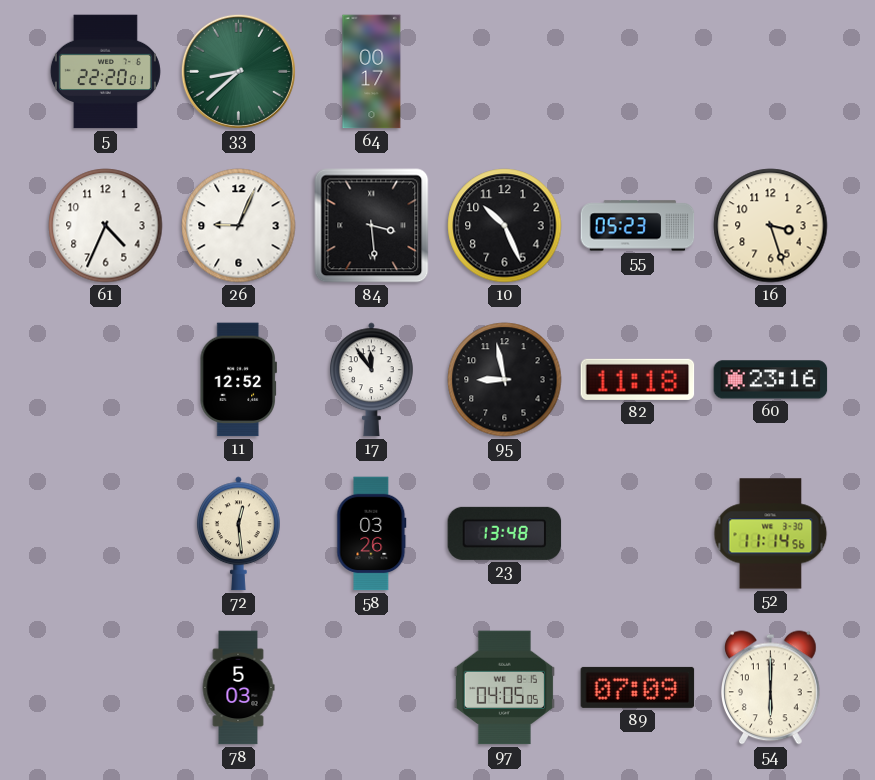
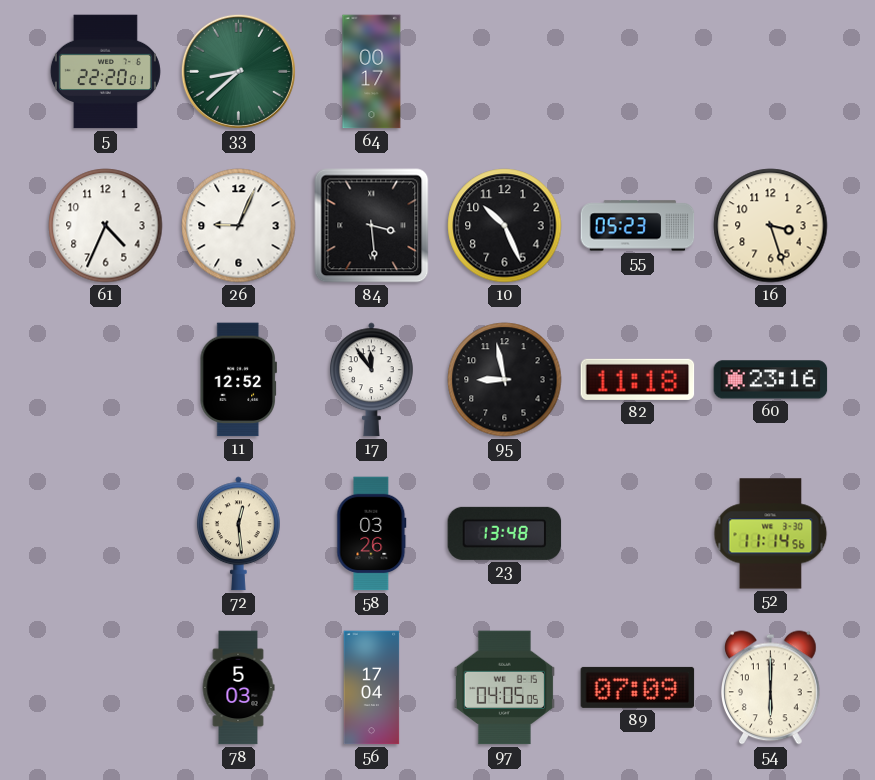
56: none -> 17:04 (372, 688)
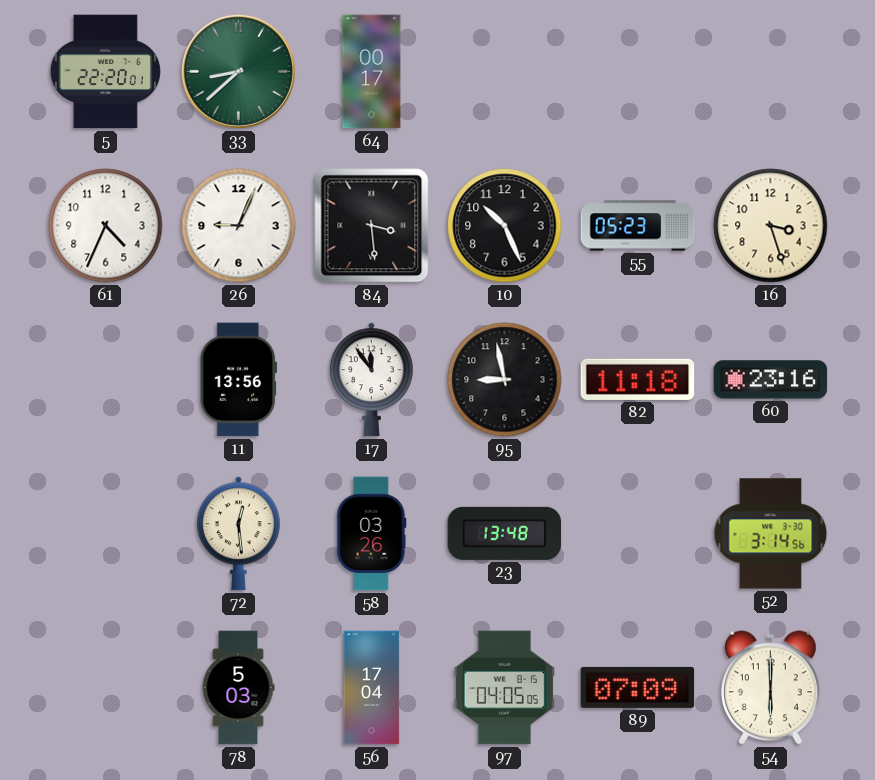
11: 12:52 -> 13:56 (238, 380)
52: 11:14 -> 3:14 (771, 534)
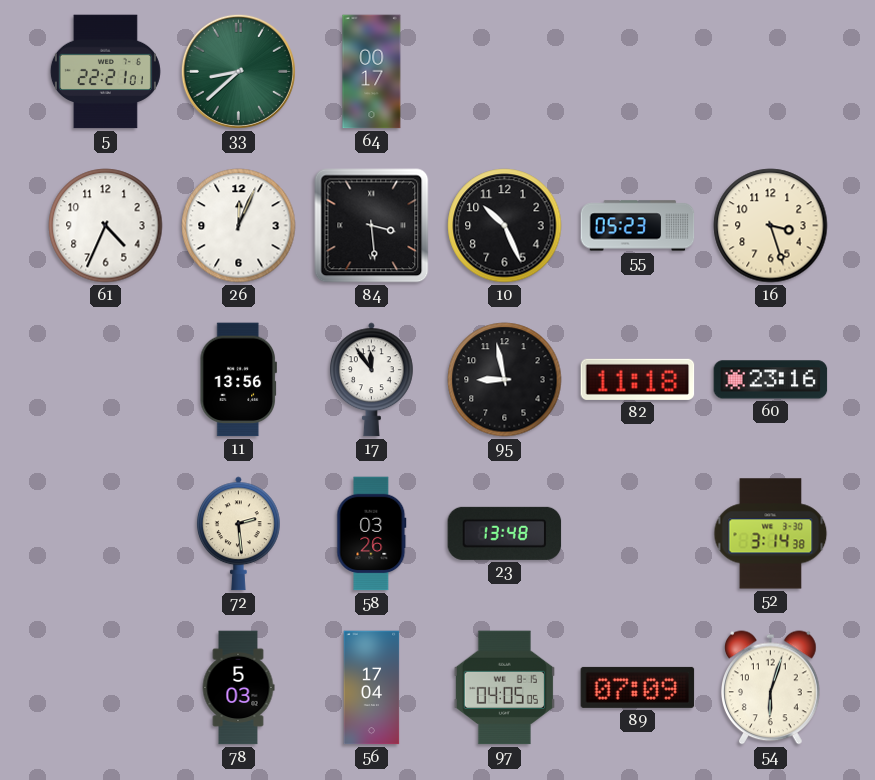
5: 22:20 -> 22:21 (105, 72)
26: 9:04 -> 12:04 (239, 226)
72: 12:29 -> 2:29 (238, 534)
52: 3:14:56 -> 3:14:38 (771, 534)
54: 6:00 -> 6:03 (771, 688)
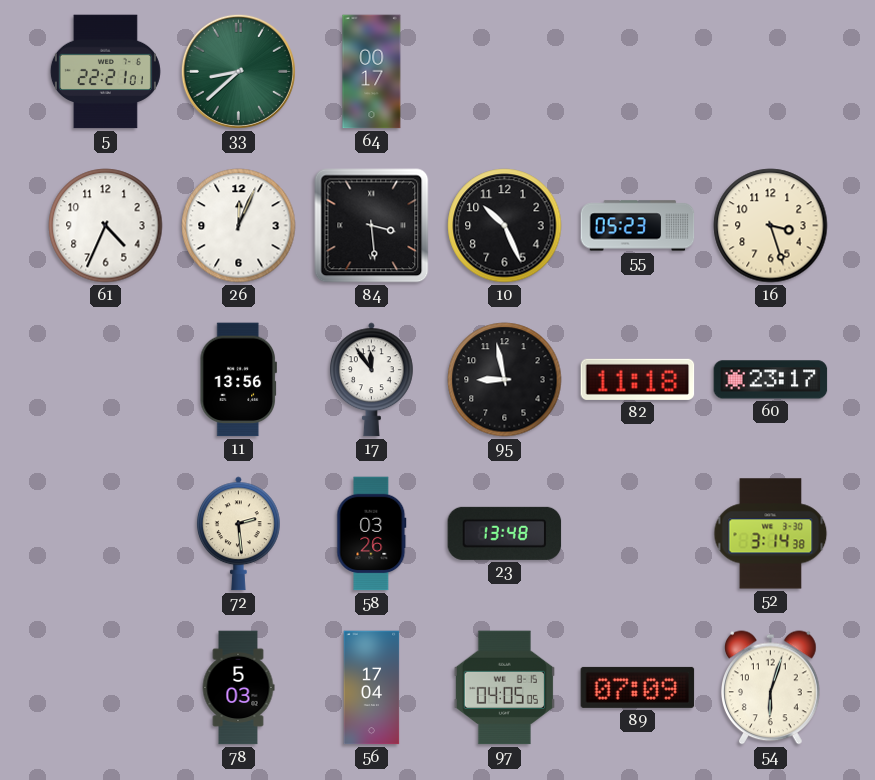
60: 23:16 -> 23:17 (771, 380)
